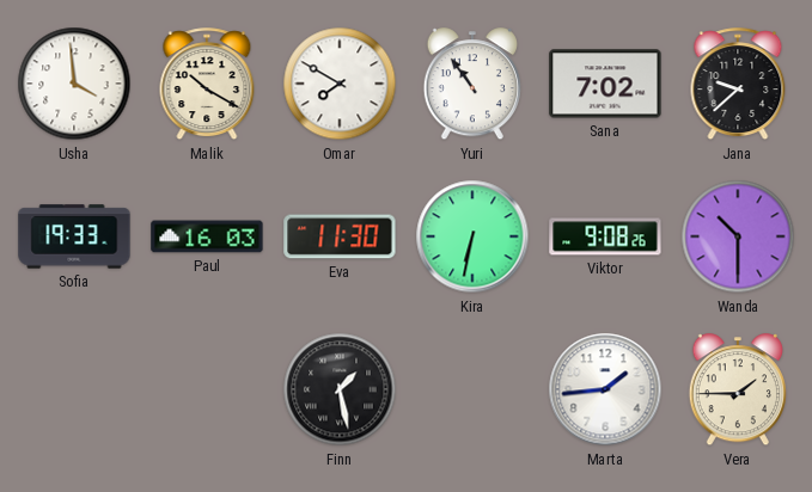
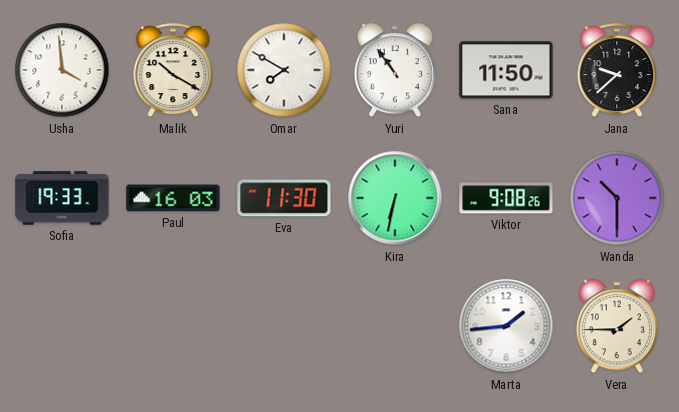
Sana: 7:02 -> 11:50 (506, 70)
Finn: 1:28 -> none (340, 389)
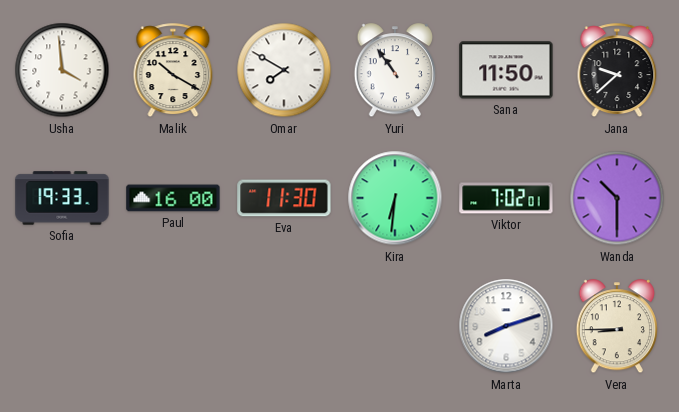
Paul: 16:03 -> 16:00 (173, 198)
Kira: 6:32 -> 6:31 (395, 198)
Viktor: 9:08 -> 7:02 (506, 198)
Marta: 1:44 -> 8:12 (506, 326)
Vera: 1:45 -> 8:45 (617, 327)
